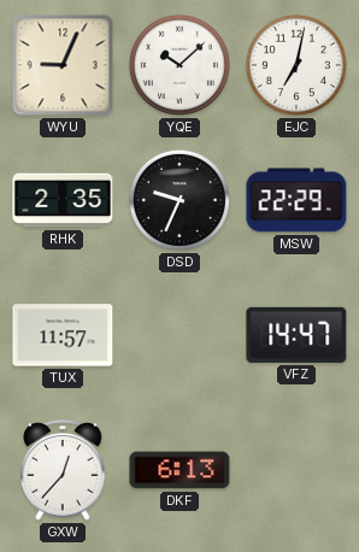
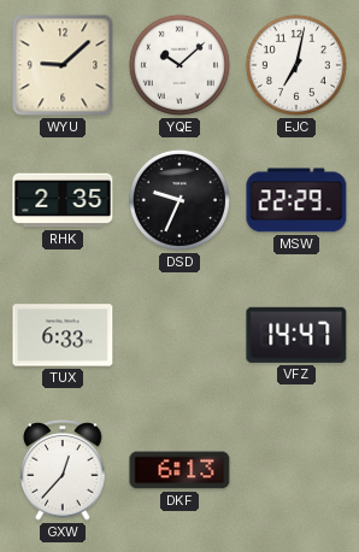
WYU: 9:04 -> 9:08 (63, 65)
TUX: 11:57 -> 6:33 (63, 335)
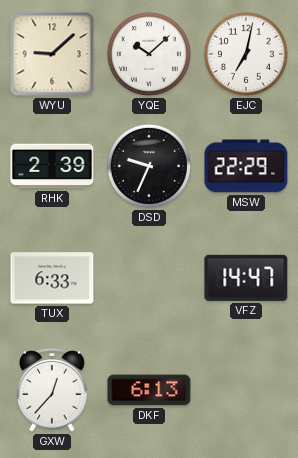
RHK: 2:35 -> 2:39 (52, 166)
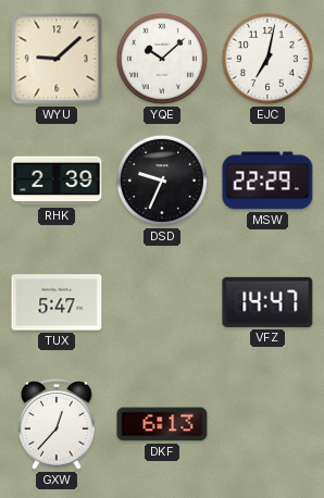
TUX: 6:33 -> 5:47 (57, 302)
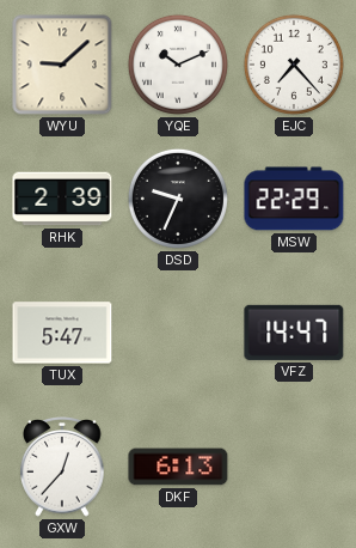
YQE: 10:08 -> 10:11 (178, 65)
EJC: 7:02 -> 7:23 (294, 65)
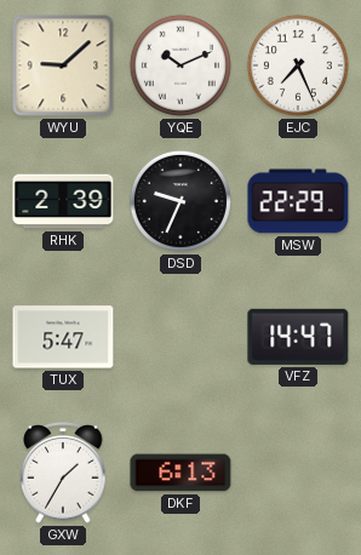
EJC: 7:23 -> 7:26 (298, 65)
GXW: 12:37 -> 1:35 (63, 474)
